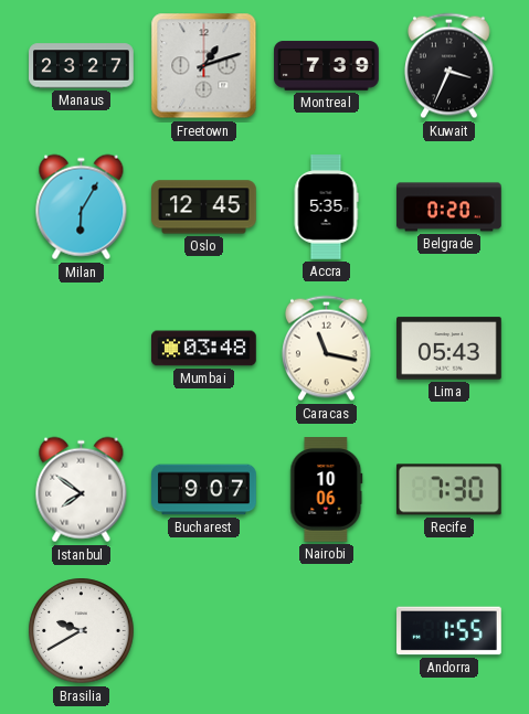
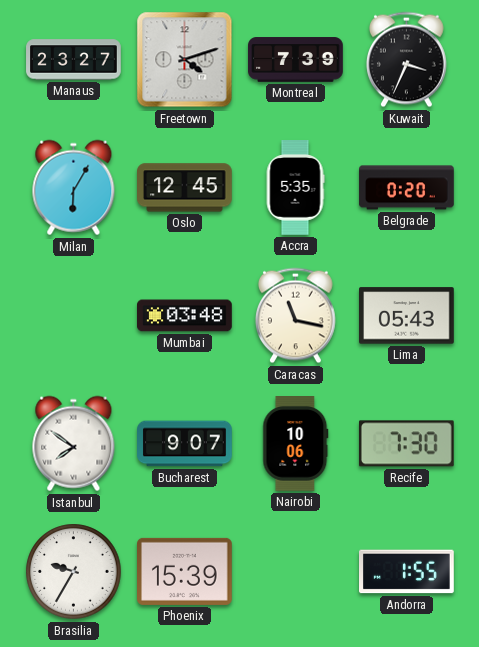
Freetown: 1:12 -> 4:12 (185, 60)
Brasilia: 9:40 -> 9:35 (74, 572)
Phoenix: none -> 15:39 (185, 571)
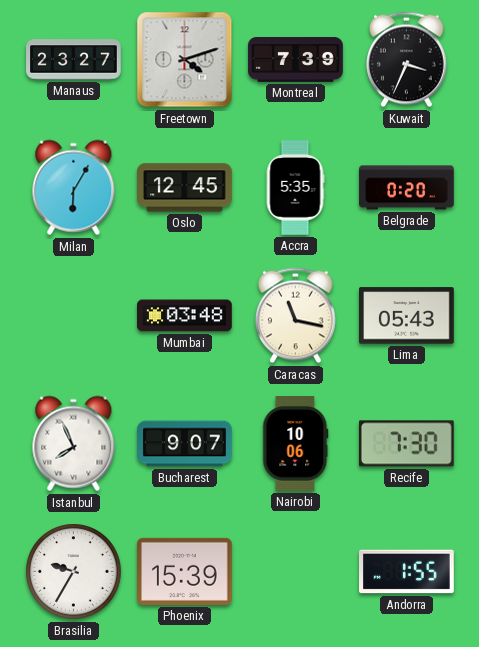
Istanbul: 7:51 -> 7:56 (74, 444)
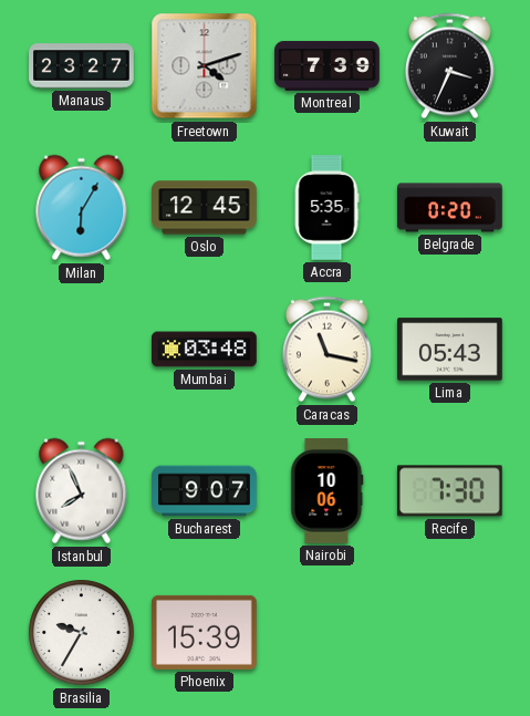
Andorra: 1:55 -> none (407, 572)
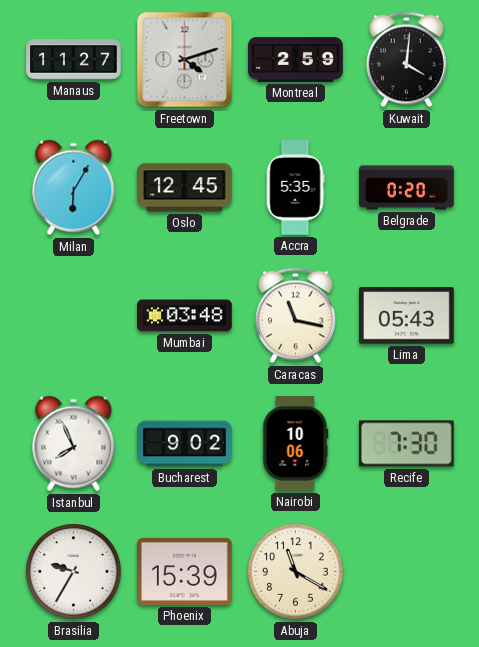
Manaus: 23:27 -> 11:27 (74, 60)
Montreal: 7:39 -> 2:59 (296, 60)
Kuwait: 3:34 -> 4:01 (407, 60)
Bucharest: 9:07 -> 9:02 (185, 444)
Abuja: none -> 11:20 (296, 572)
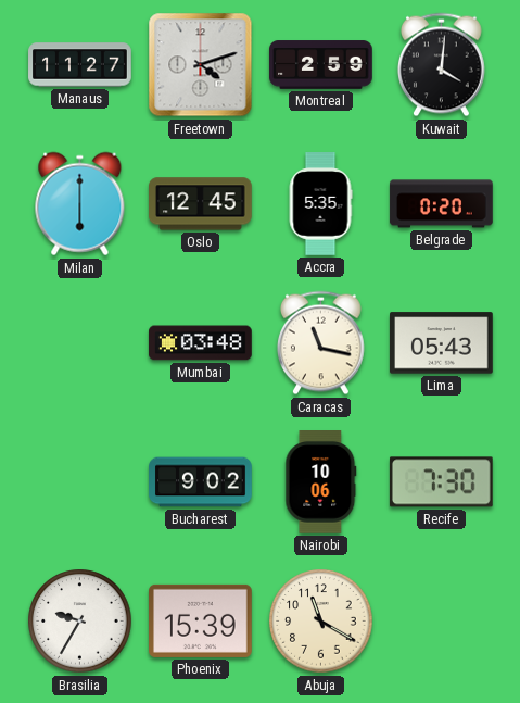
Milan: 6:05 -> 6:00 (80, 204)
Istanbul: 7:56 -> none (74, 444)
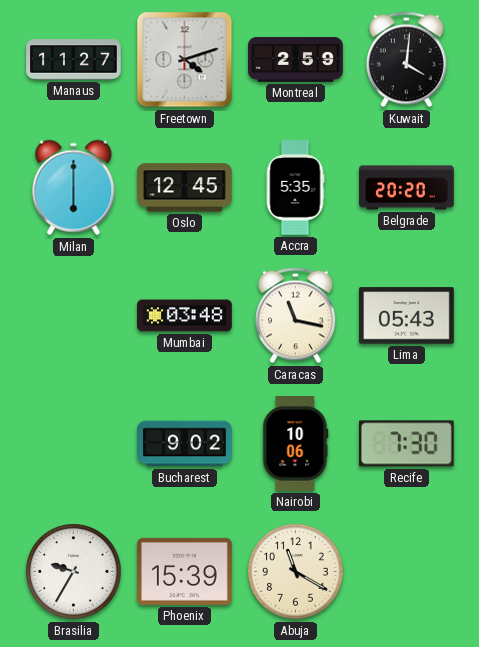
Belgrade: 0:20 -> 20:20 (407, 188)
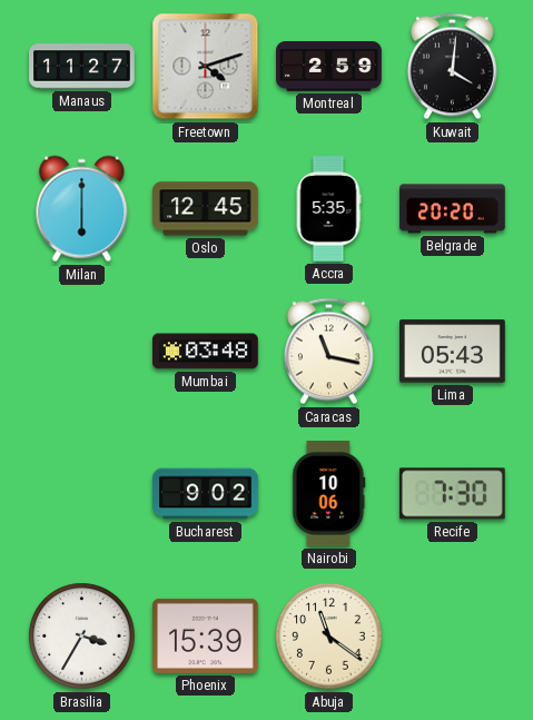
Brasilia: 9:35 -> 3:35 (82, 637)
Abuja: 11:20 -> 11:21 (329, 637)
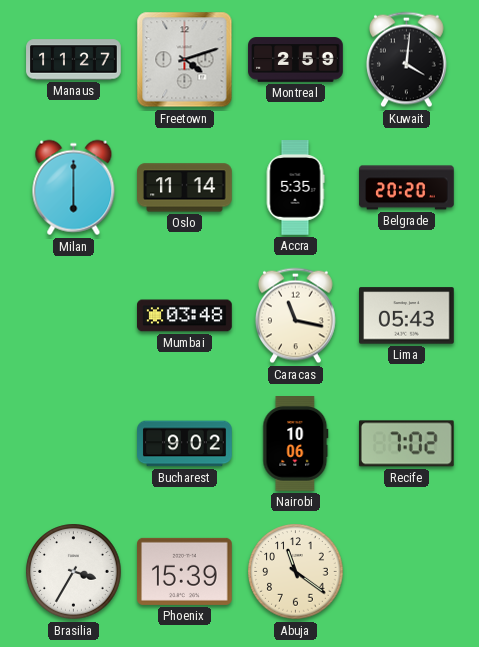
Oslo: 12:45 -> 11:14 (185, 188)
Recife: 7:30 -> 7:02 (406, 444)
